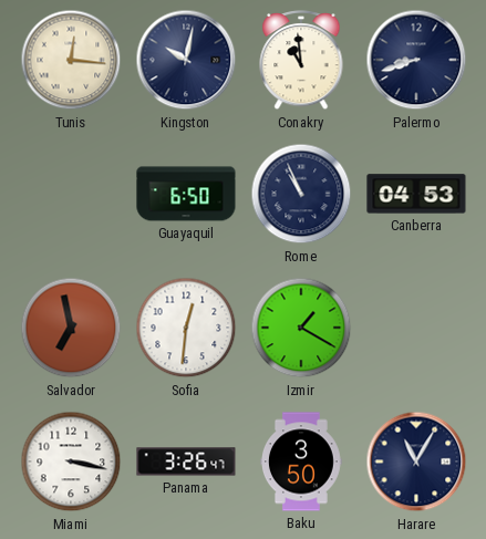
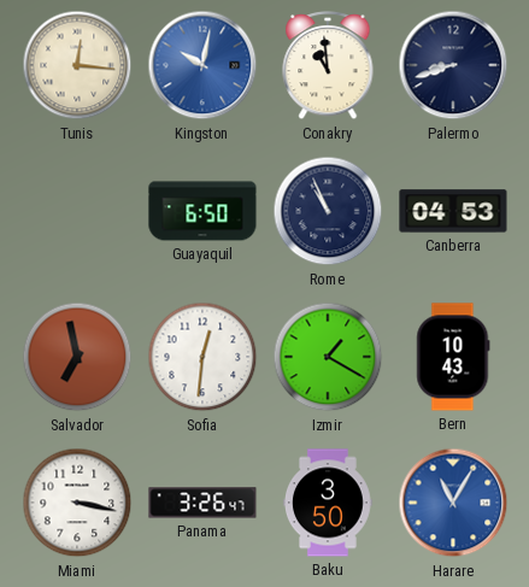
Kingston dial: navy -> blue (202, 65)
Bern: none -> 10:43 (453, 357)
Harare dial: navy -> blue (453, 503)
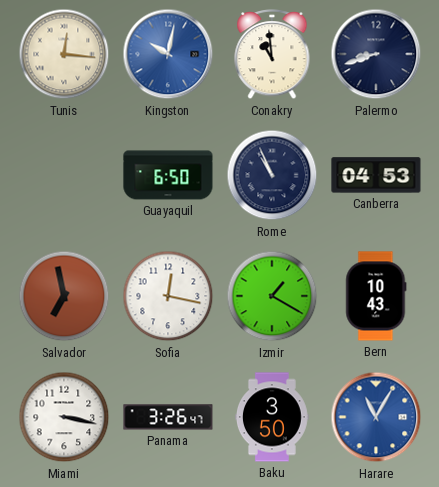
Sofia: 12:31 -> 12:17 (168, 296)
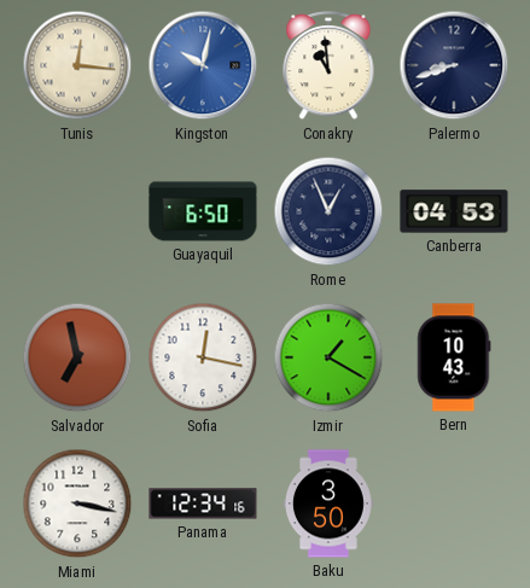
Rome: 10:56 -> 12:56 (328, 211)
Panama: 3:26 -> 12:34 (203, 503)
Harare: 11:05 -> none (376, 417)
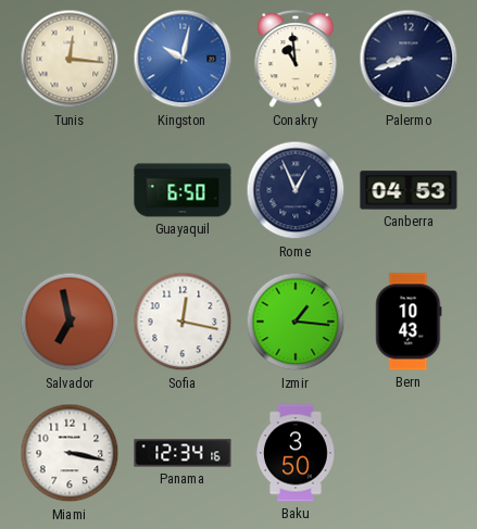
Izmir: 1:20 -> 1:16 (296, 322)
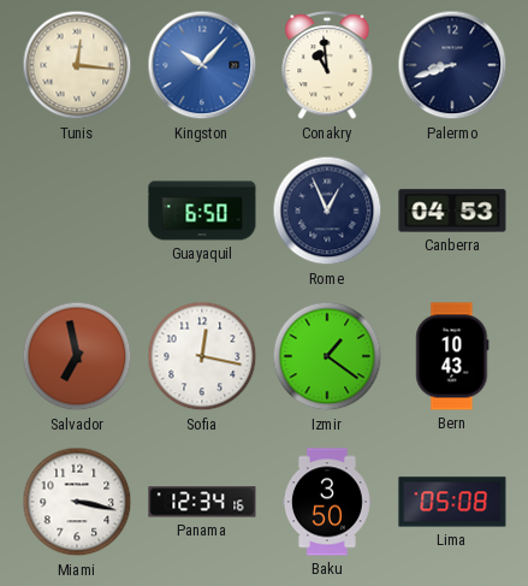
Kingston: 10:02 -> 10:07 (202, 65)
Izmir: 1:16 -> 1:21 (327, 356)
Lima: none -> 05:08 (452, 502)
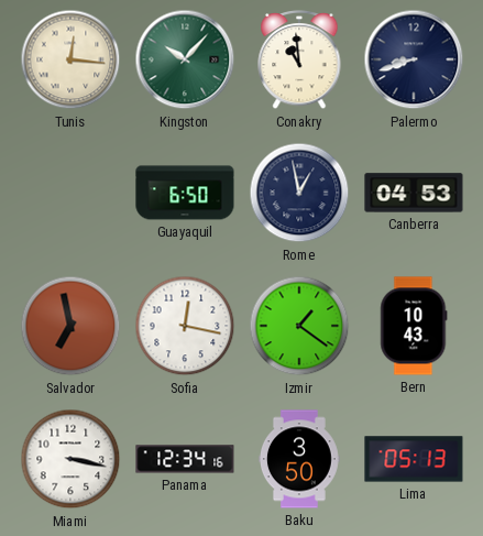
Kingston dial: blue -> green (185, 59)
Rome: 12:56 -> 12:58 (299, 193)
Lima: 05:08 -> 05:13 (414, 459)
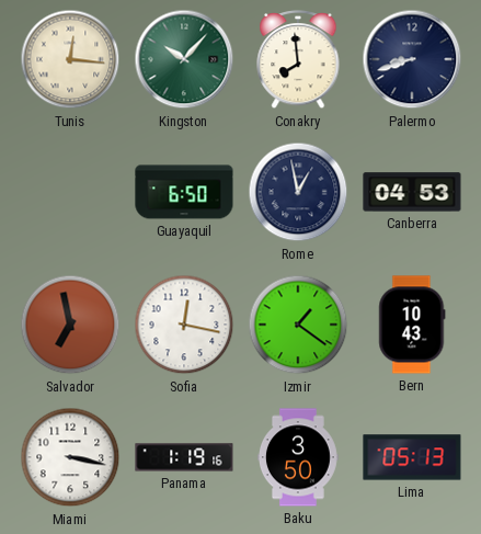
Conakry: 10:59 -> 7:59 (298, 60)
Panama: 12:34 -> 1:19 (184, 457)
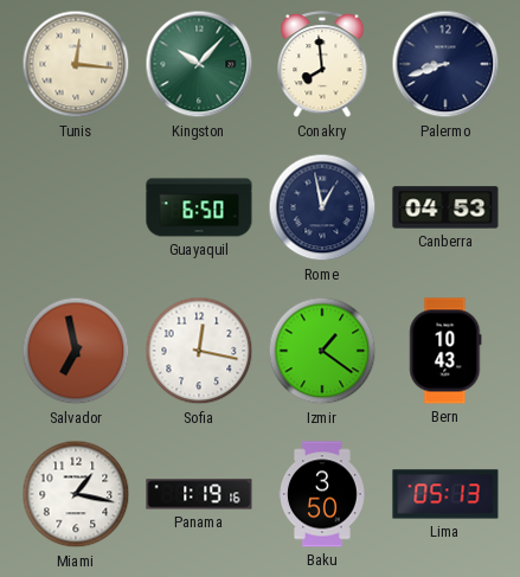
Miami: 3:17 -> 1:17 (76, 494)
